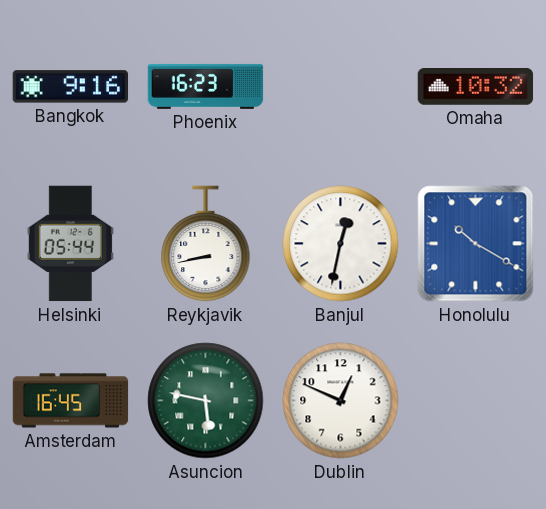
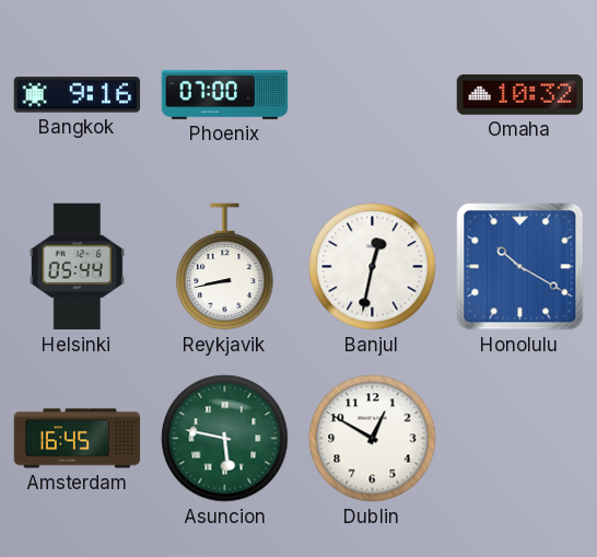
Phoenix: 16:23 -> 07:00 (225, 94)
Dublin: 12:49 -> 12:50 (373, 439)
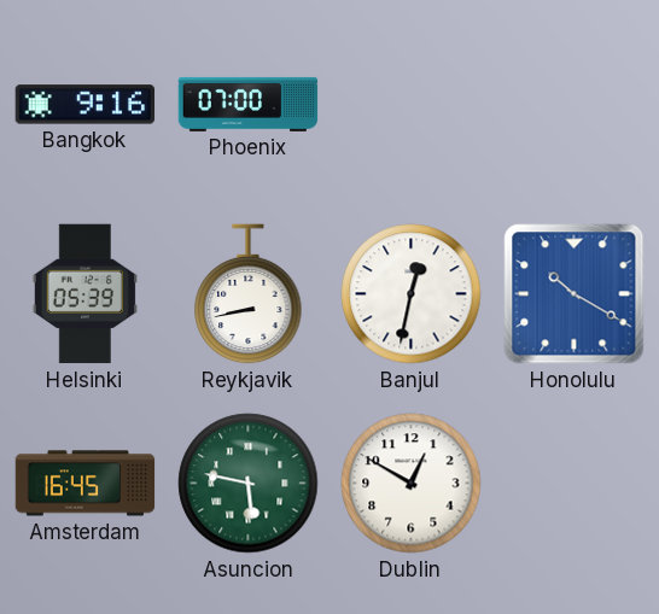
Omaha: 10:32 -> none (520, 95)
Helsinki: 05:44 -> 05:39 (84, 294)
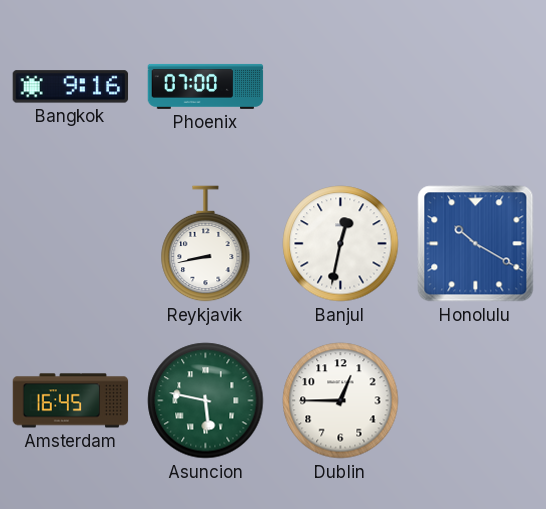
Helsinki: 05:39 -> none (84, 294)
Dublin: 12:50 -> 12:45 (341, 401)
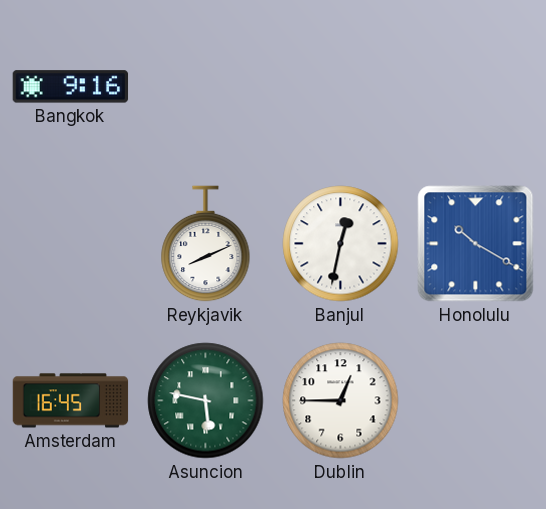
Phoenix: 07:00 -> none (206, 86)
Reykjavik: 8:43 -> 8:11 (206, 244)
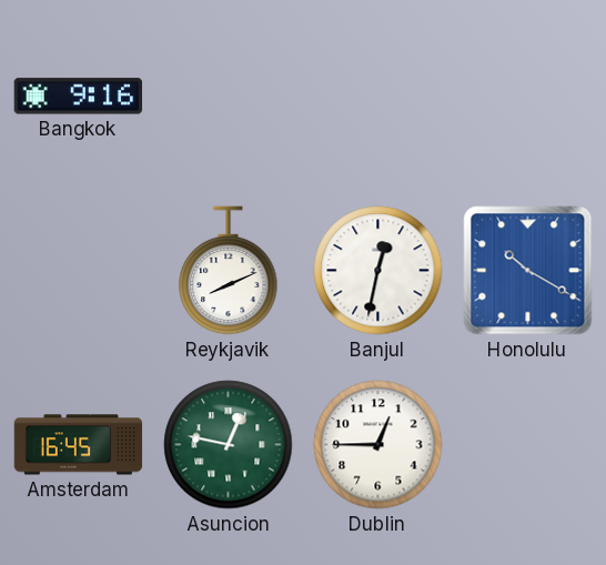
Asuncion: 5:47 -> 12:47 (229, 445)
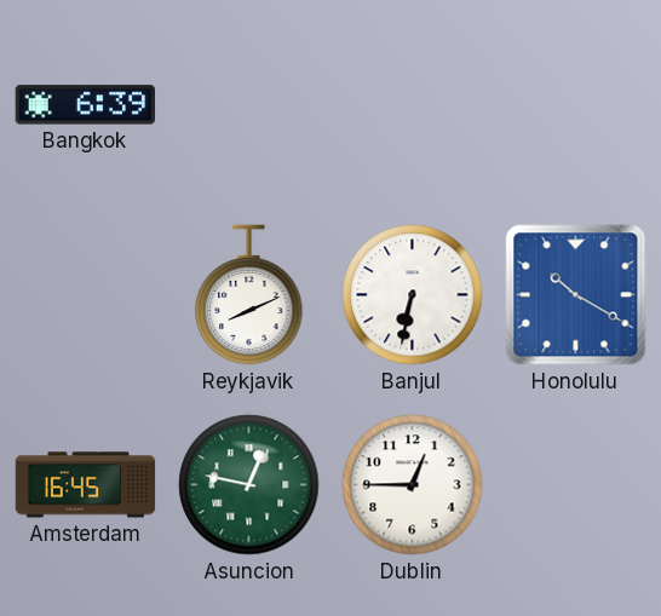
Bangkok: 9:16 -> 6:39 (86, 105)
Banjul: 12:32 -> 6:32 (413, 295)
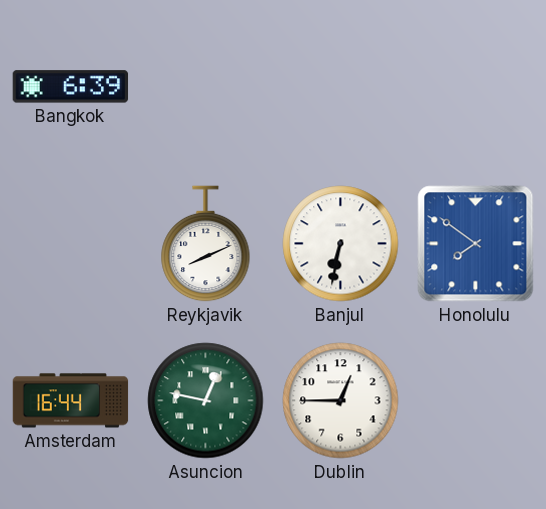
Honolulu: 10:20 -> 7:51 (476, 244)
Amsterdam: 16:45 -> 16:44 (71, 401)
